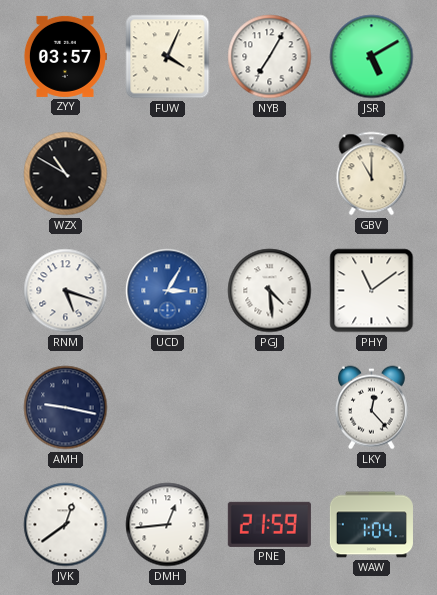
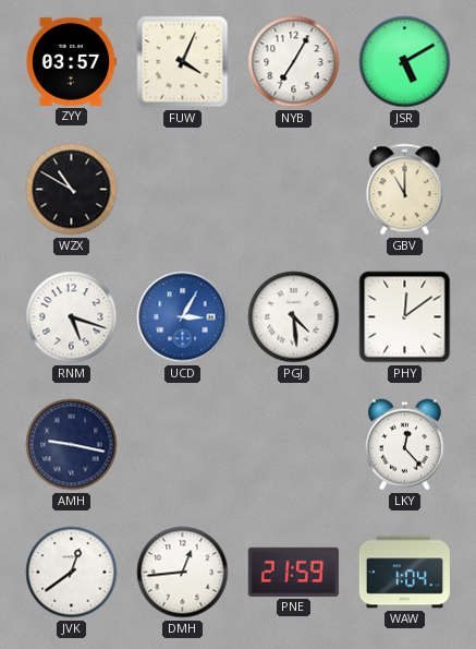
PHY: 11:09 -> 12:09 (405, 317)
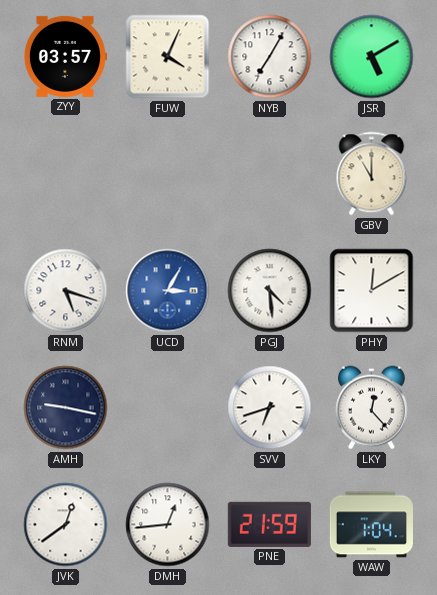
WZX: 10:50 -> none (72, 190)
PHY: 12:09 -> 12:10 (372, 291)
SVV: none -> 6:42 (270, 408)
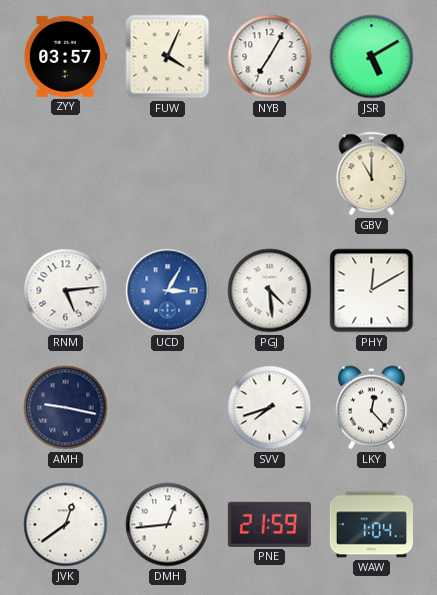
RNM: 5:18 -> 5:14 (66, 291)
SVV: 6:42 -> 7:42 (270, 408)
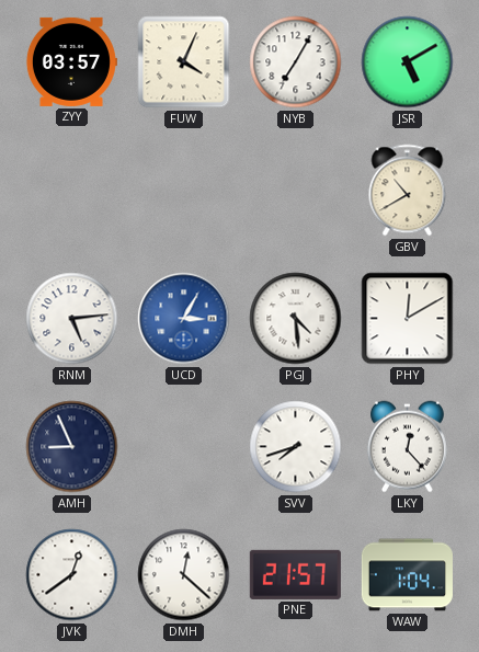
GBV: 11:00 -> 10:40 (408, 191)
AMH: 9:17 -> 8:56 (72, 447)
DMH: 12:44 -> 12:22 (184, 575)
PNE: 21:59 -> 21:57 (295, 574)
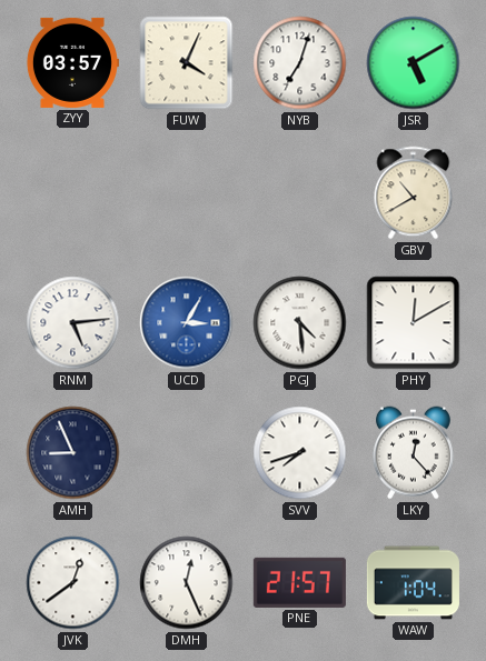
NYB: 7:05 -> 7:03 (300, 63)
DMH: 12:22 -> 12:26 (187, 583)
